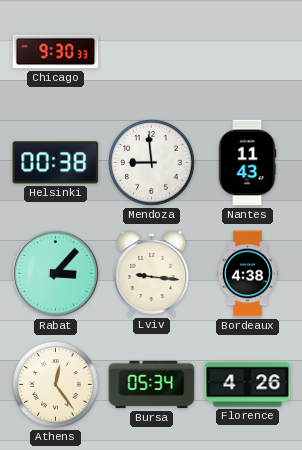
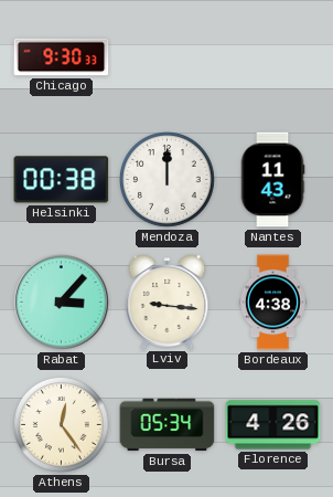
Mendoza: 8:59 -> 12:00 (168, 180)
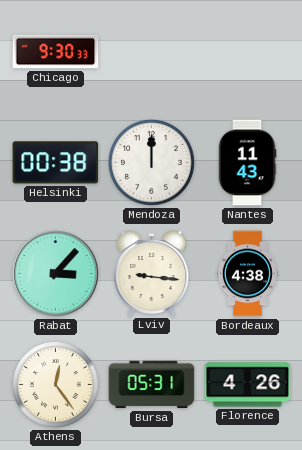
Bursa: 05:34 -> 05:31 (152, 385)
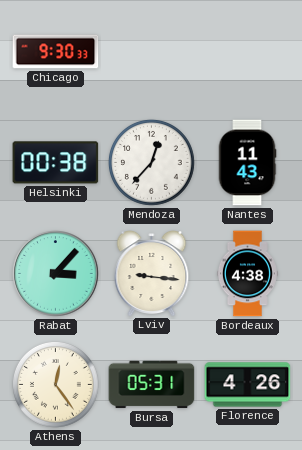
Mendoza: 12:00 -> 12:37 (152, 163)
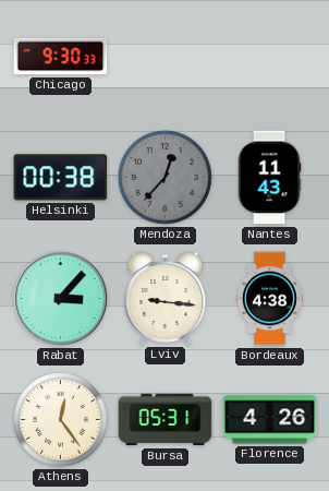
Mendoza dial: white -> grey (166, 178)
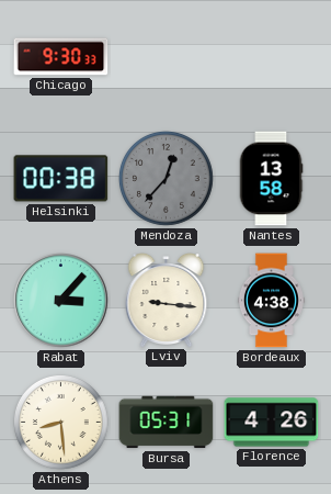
Nantes: 11:43 -> 13:58 (271, 179)
Athens: 12:24 -> 8:29 (61, 423)
